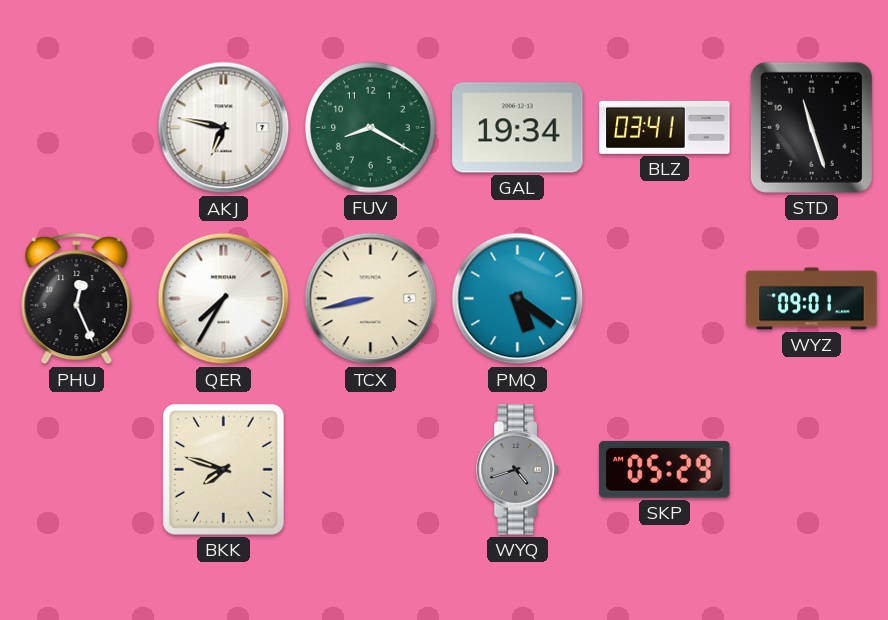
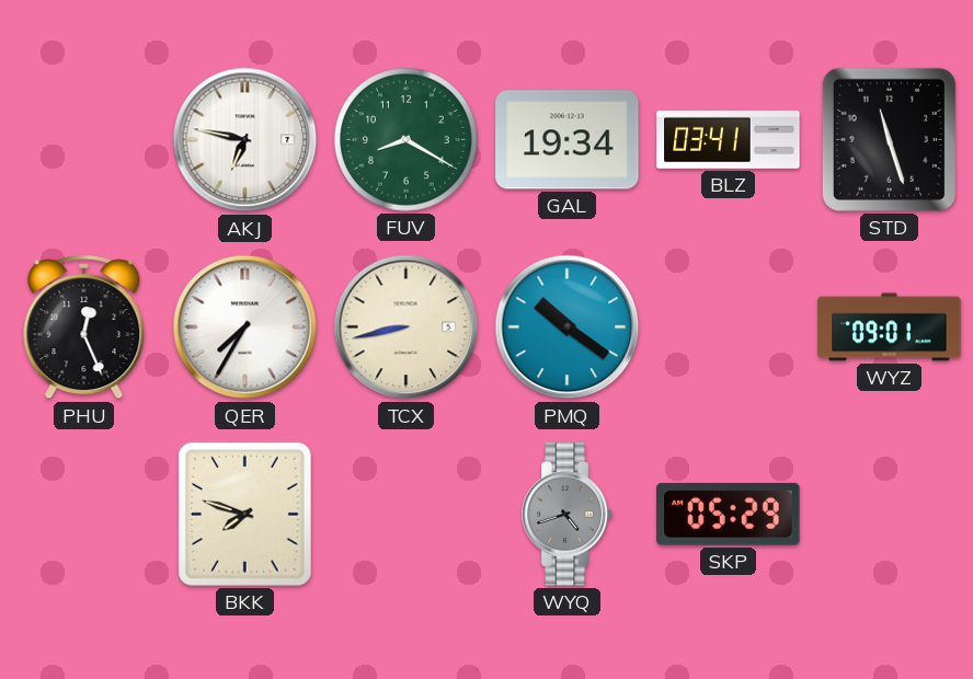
PMQ: 5:21 -> 10:21 (568, 327)
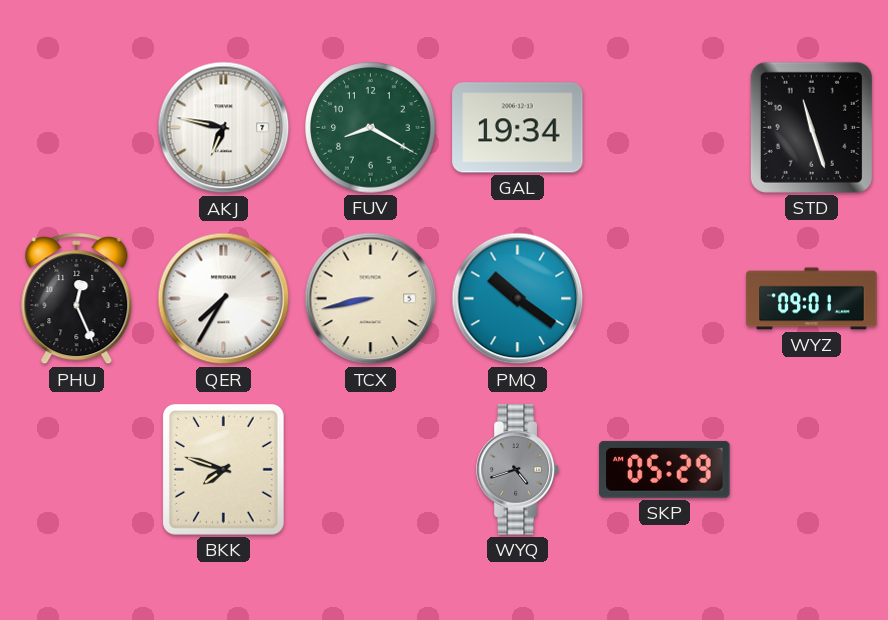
BLZ: 03:41 -> none (729, 139)
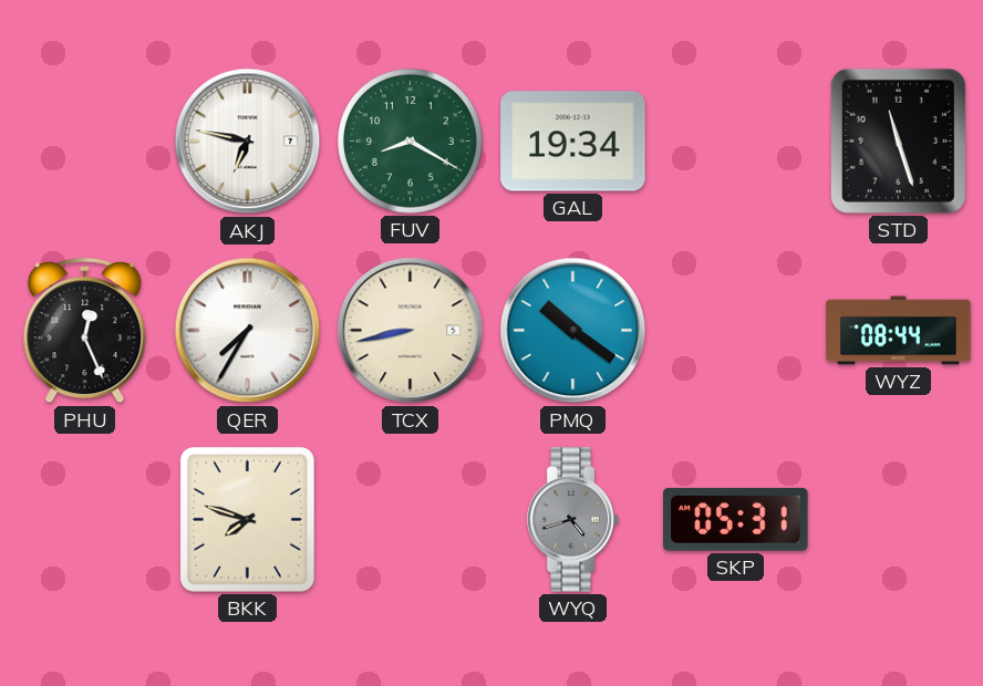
WYZ: 09:01 -> 08:44 (899, 331)
SKP: 05:29 -> 05:31 (736, 519)
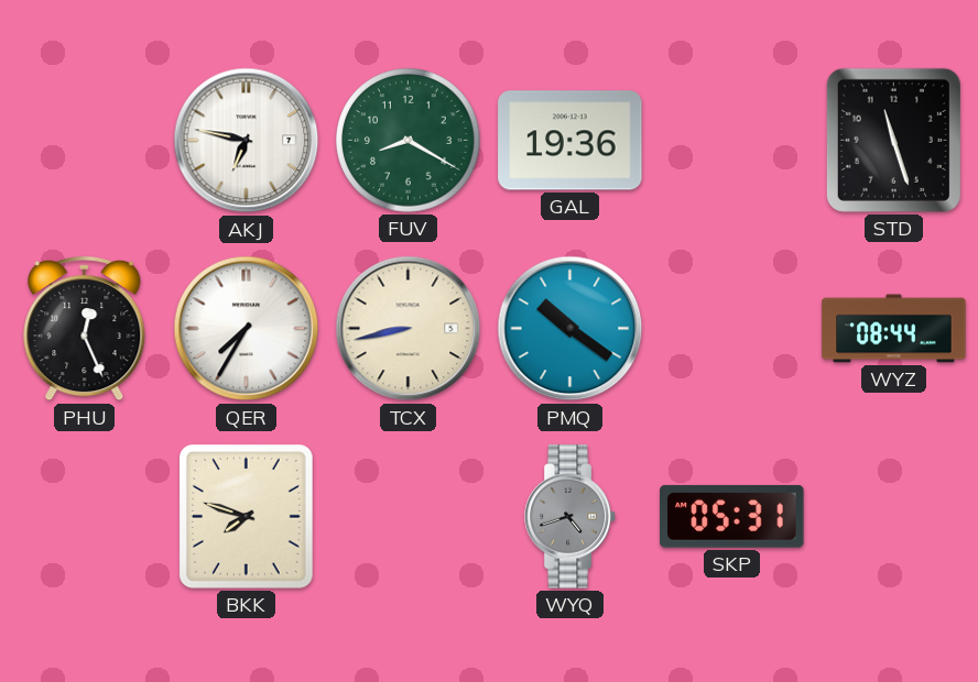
GAL: 19:34 -> 19:36 (570, 141)
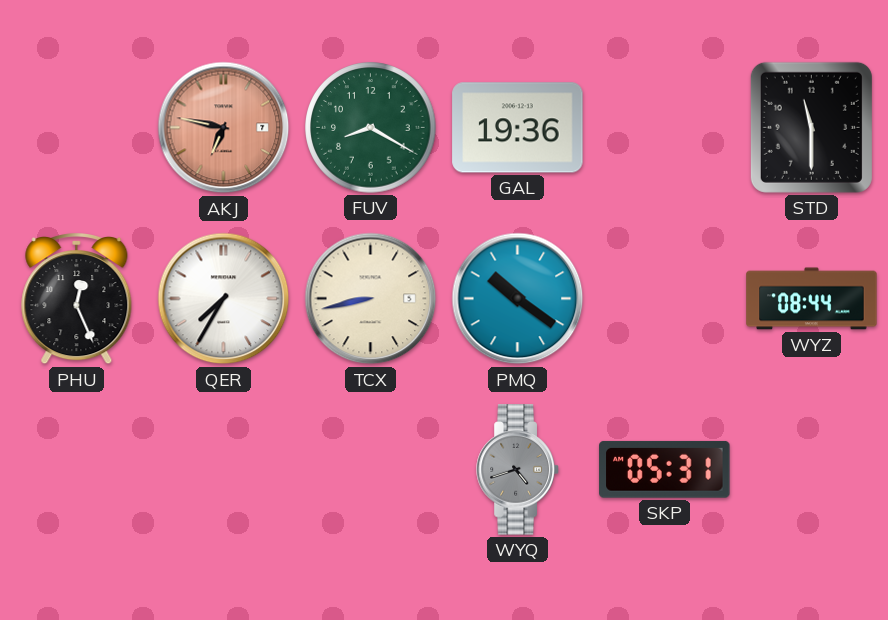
AKJ dial: white -> salmon (224, 128)
STD: 11:27 -> 11:30 (811, 127)
BKK: 7:48 -> none (247, 517)
